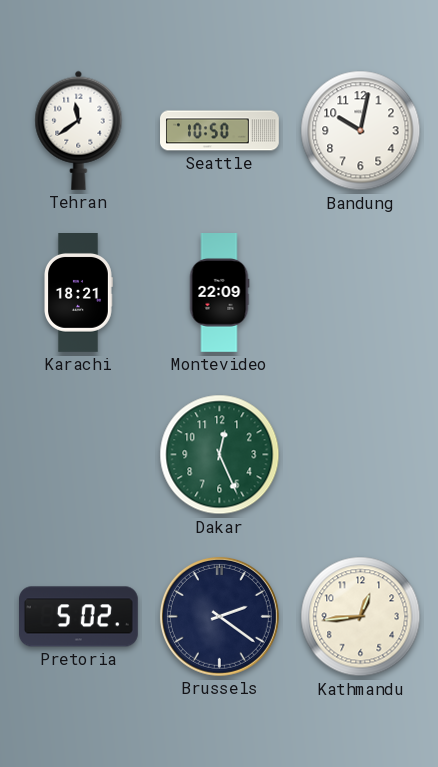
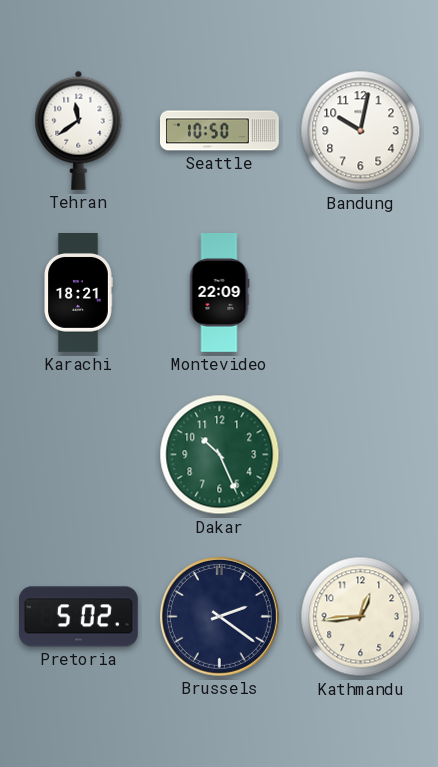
Dakar: 12:26 -> 10:26 (220, 455)
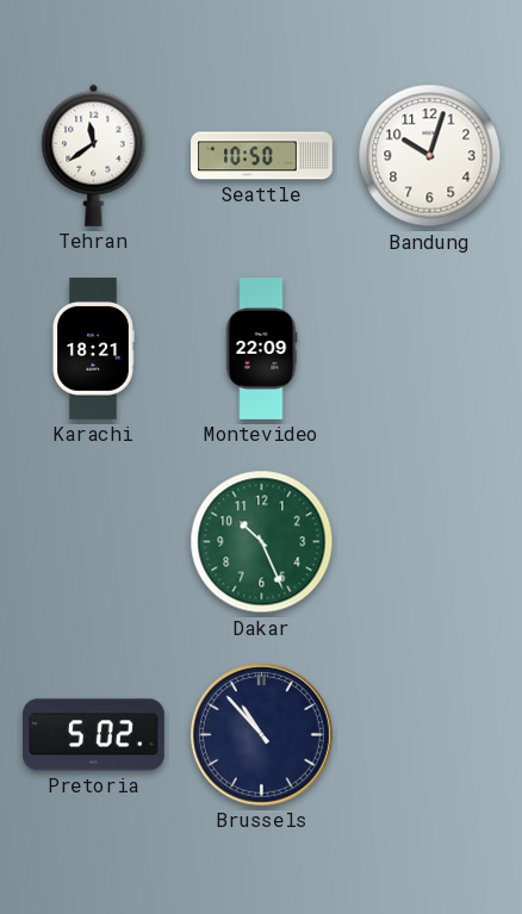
Bandung: 10:02 -> 10:03 (430, 156)
Brussels: 2:21 -> 10:53 (261, 734)
Kathmandu: 12:44 -> none (361, 617)
